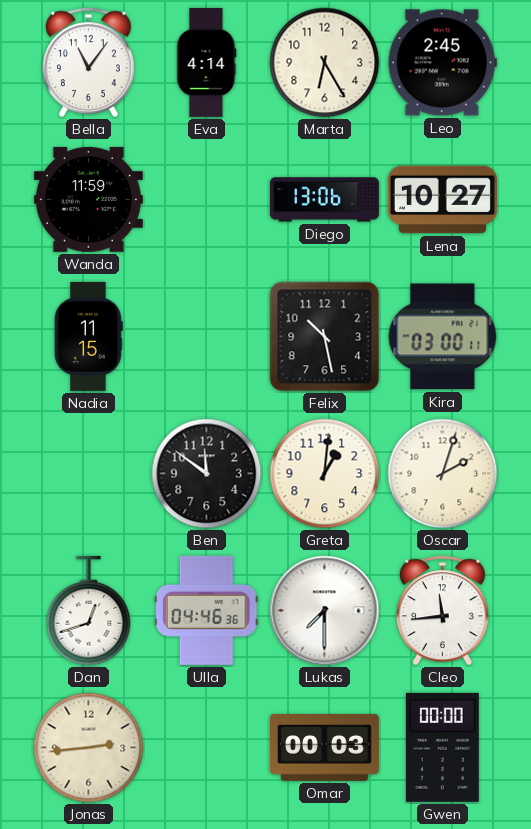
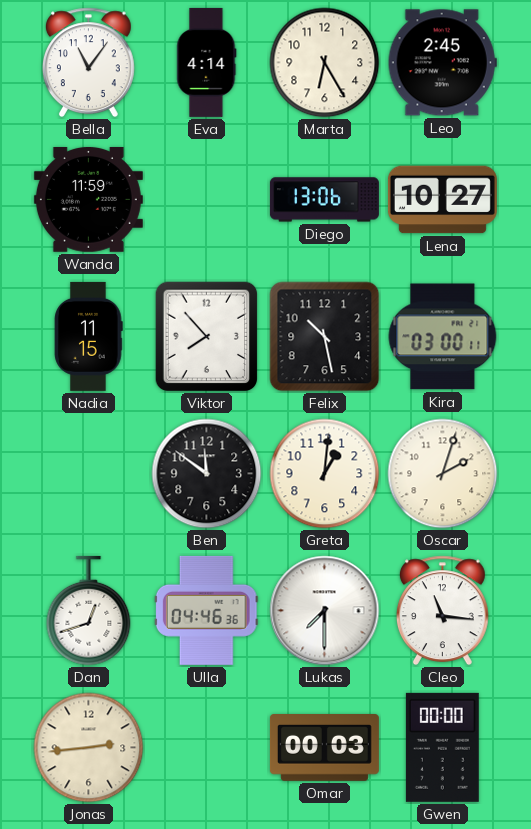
Viktor: none -> 7:53 (207, 337)
Cleo: 11:44 -> 11:16 (442, 611)
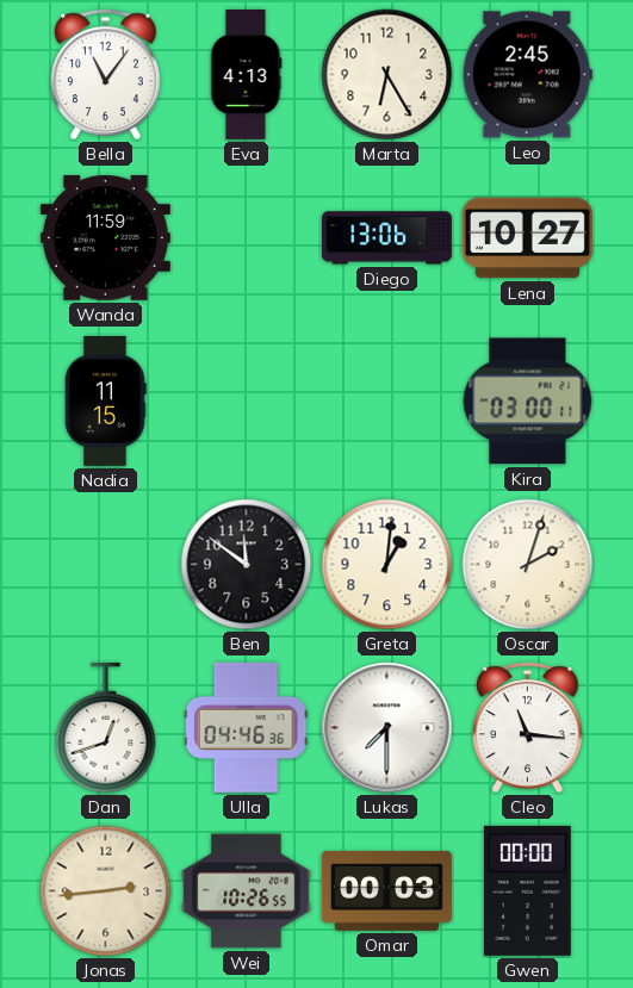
Eva: 4:14 -> 4:13 (247, 74)
Viktor: 7:53 -> none (207, 337)
Felix: 10:28 -> none (325, 337)
Wei: none -> 10:26 (246, 891)
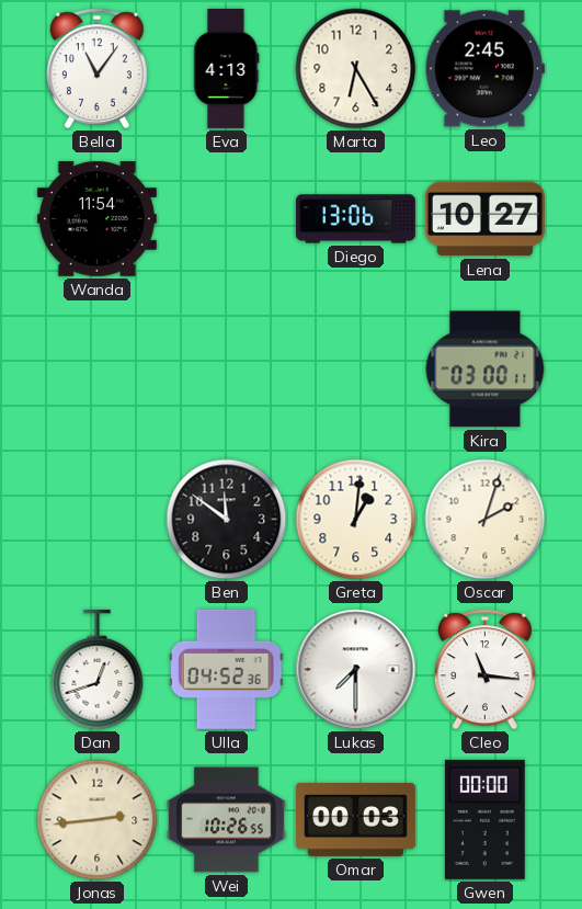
Wanda: 11:59 -> 11:54 (96, 219)
Nadia: 11:15 -> none (106, 400)
Ulla: 04:46 -> 04:52 (226, 669)
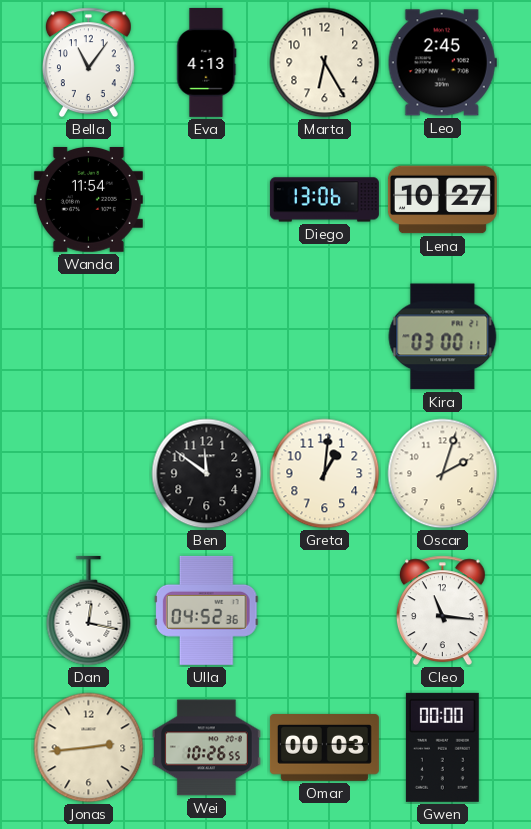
Dan: 12:42 -> 12:17 (89, 611)
Lukas: 7:30 -> none (356, 670)
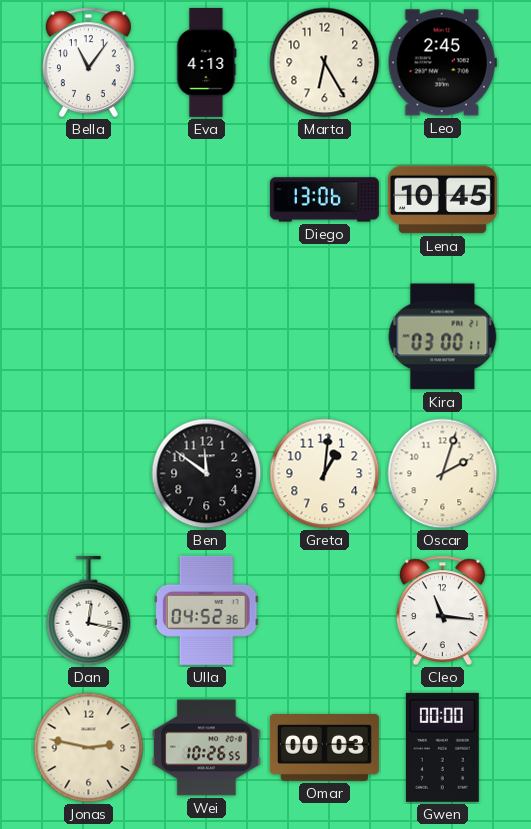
Wanda: 11:54 -> none (88, 200)
Lena: 10:27 -> 10:45 (442, 200)
Jonas: 2:44 -> 2:47 (89, 748)
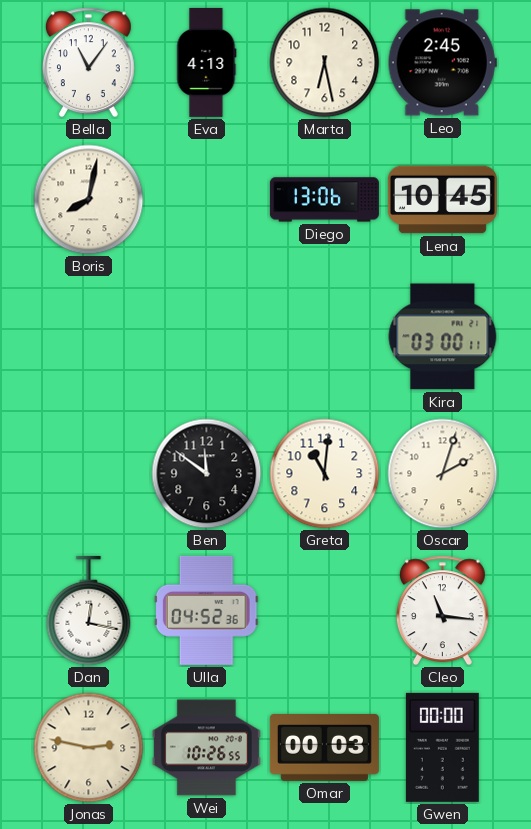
Marta: 6:25 -> 6:28 (325, 63)
Boris: none -> 8:02 (89, 200)
Greta: 1:01 -> 11:01 (325, 474)
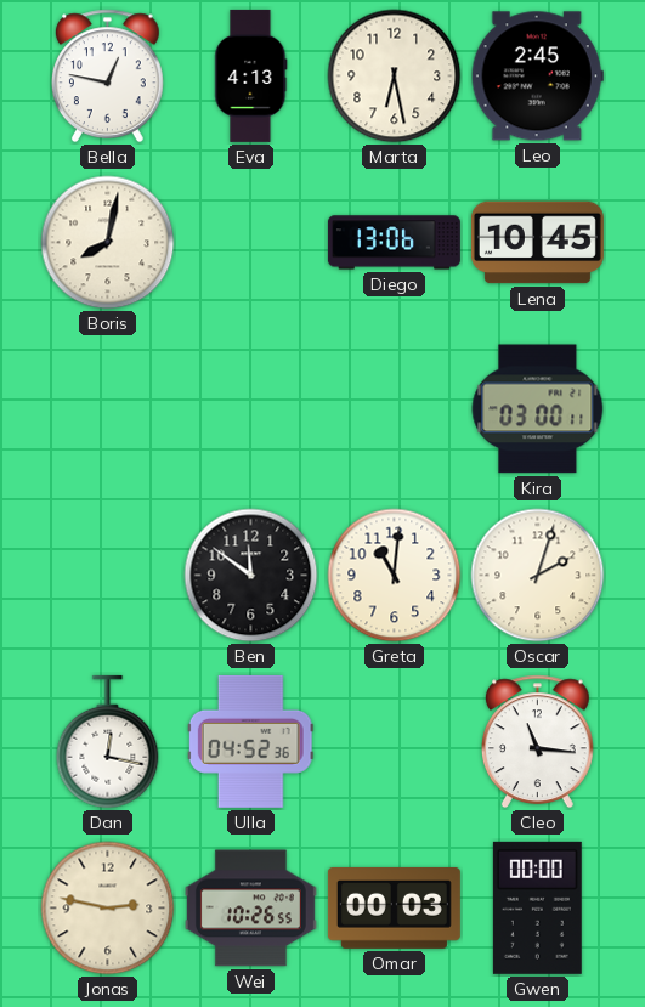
Bella: 11:06 -> 12:47 (107, 77)
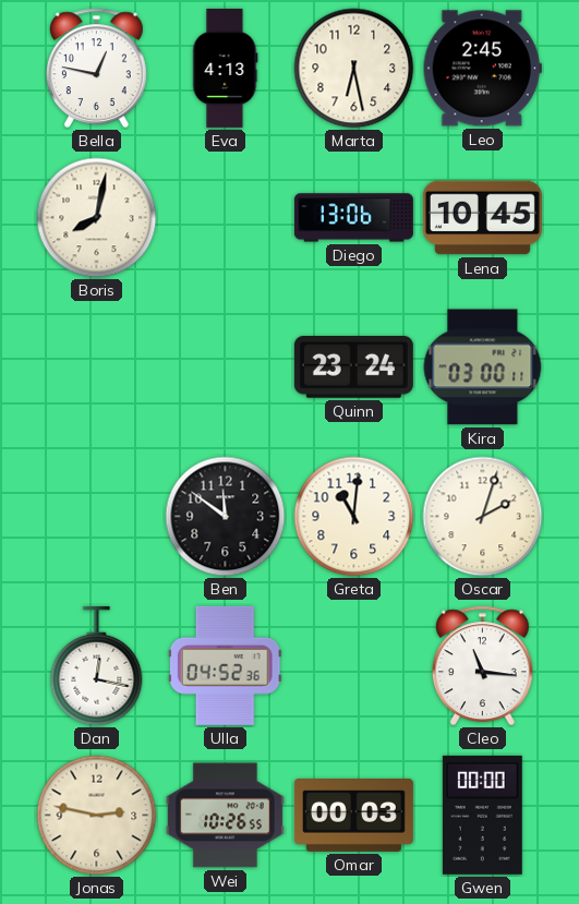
Quinn: none -> 23:24 (353, 367)
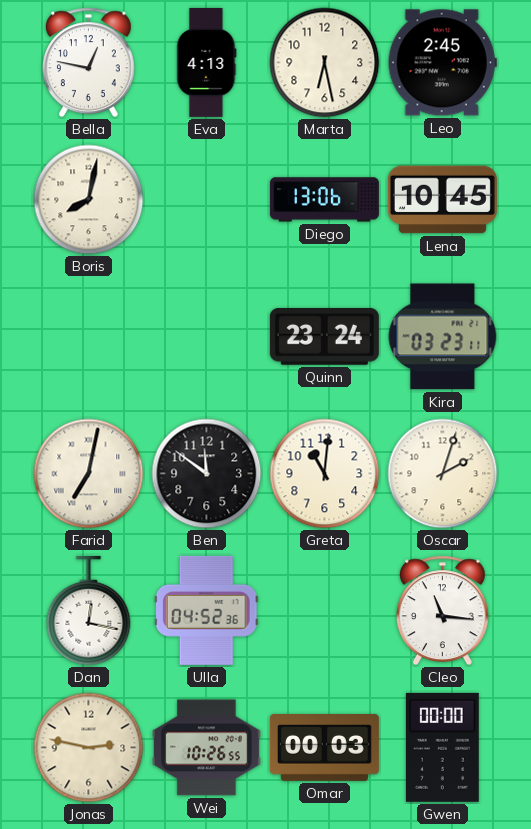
Kira: 03:00 -> 03:23 (443, 337)
Farid: none -> 7:02 (89, 474)
